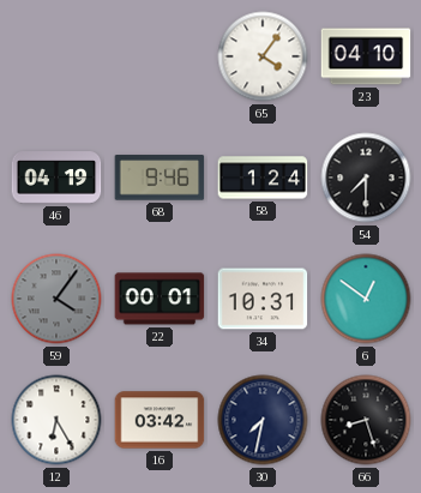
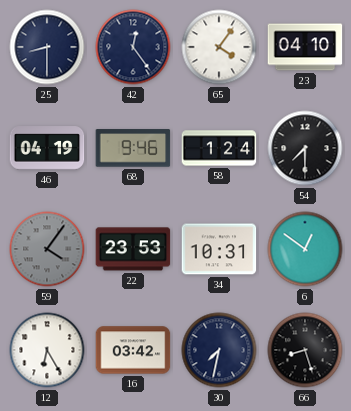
25: none -> 8:30 (47, 47)
42: none -> 12:24 (133, 47)
22: 00:01 -> 23:53 (133, 249)
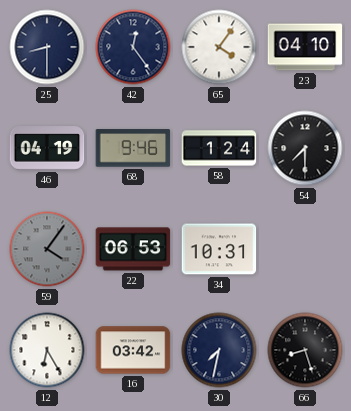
22: 23:53 -> 06:53 (133, 249)
6: 12:51 -> none (305, 249)
